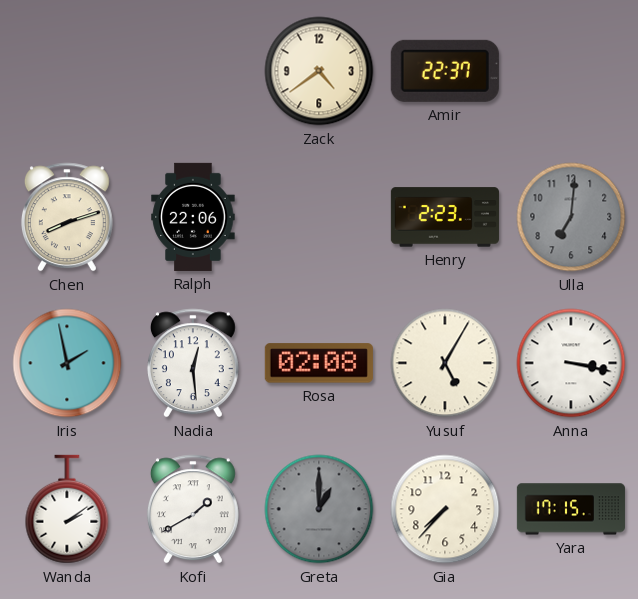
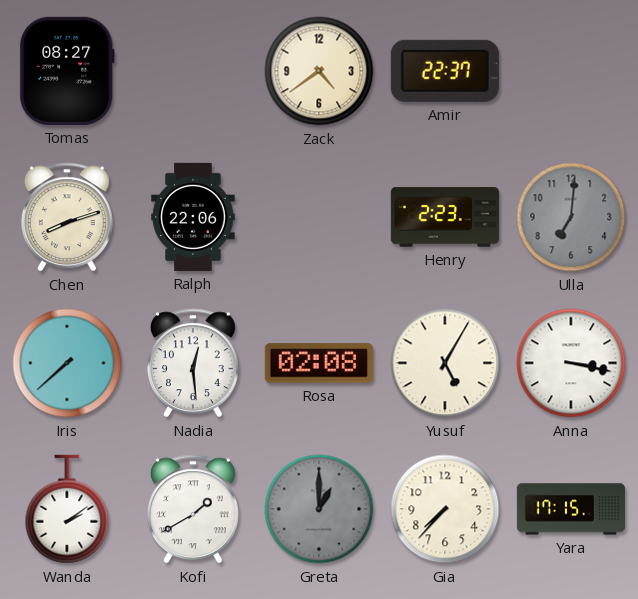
Tomas: none -> 08:27 (67, 71)
Iris: 1:58 -> 7:38 (67, 363)
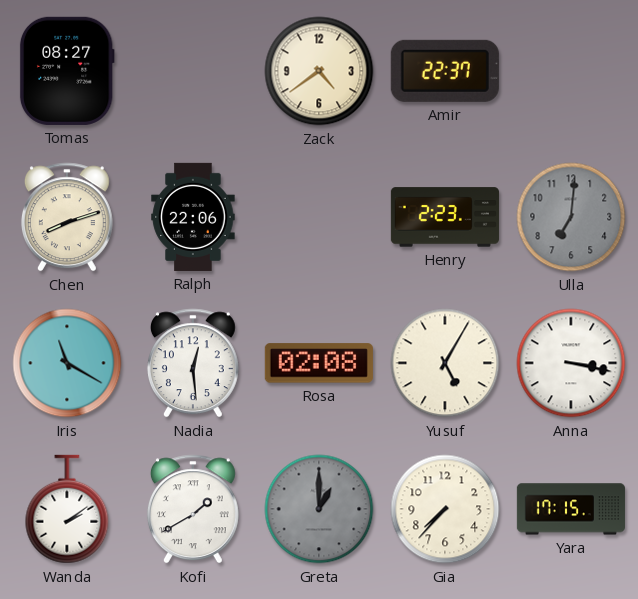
Iris: 7:38 -> 11:20 (67, 363)
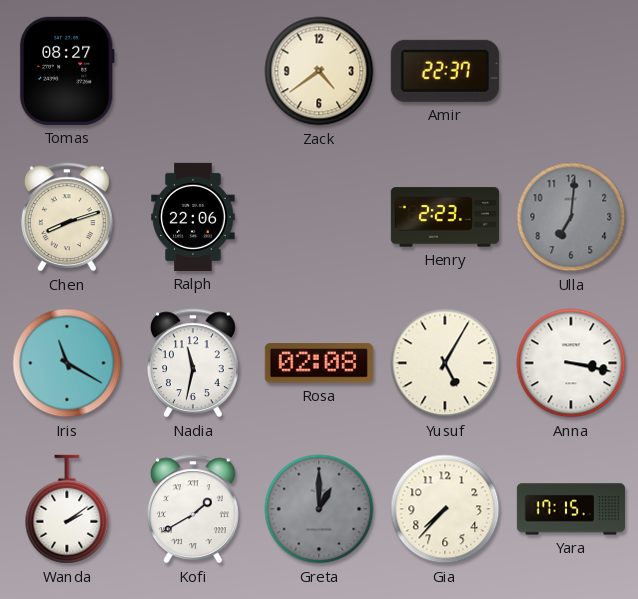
Nadia: 12:29 -> 11:32 (193, 363)
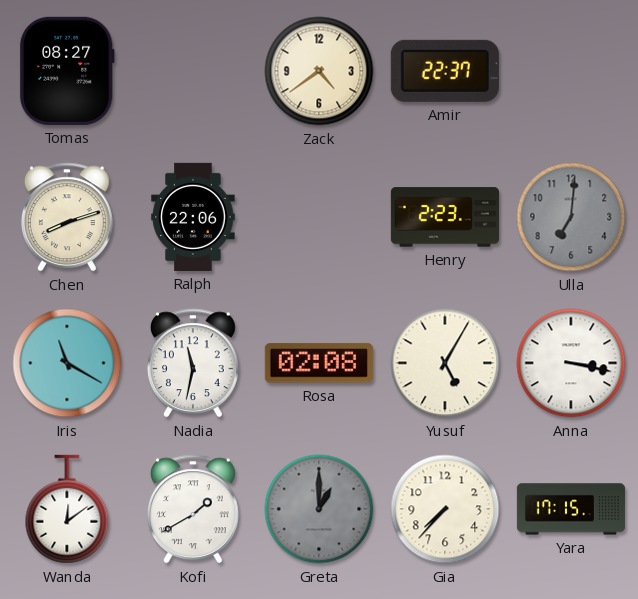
Wanda: 2:09 -> 12:09 (67, 509)
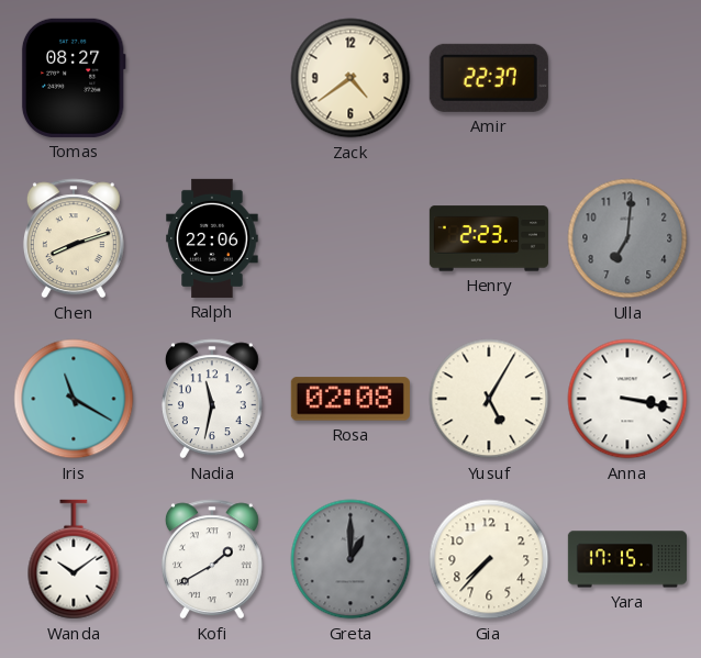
Wanda: 12:09 -> 10:09 (74, 559)
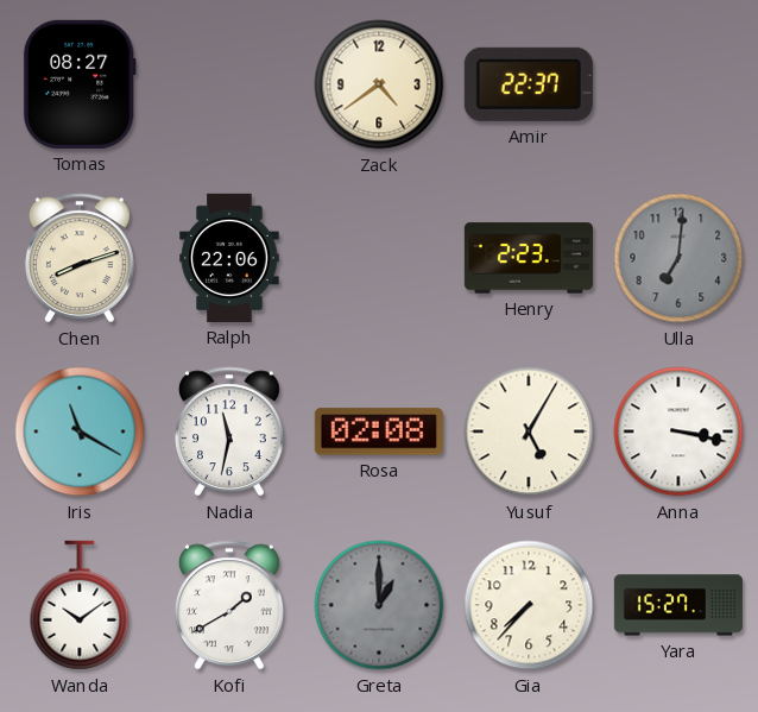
Yara: 17:15 -> 15:27 (678, 605)
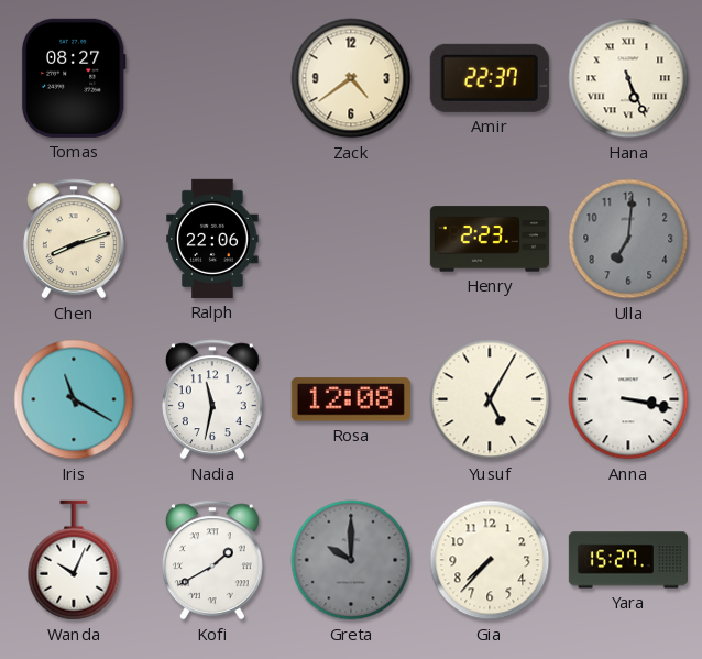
Hana: none -> 5:26 (628, 78)
Rosa: 02:08 -> 12:08 (351, 399)
Wanda: 10:09 -> 10:04 (74, 560)
Greta: 1:00 -> 10:00 (351, 560)
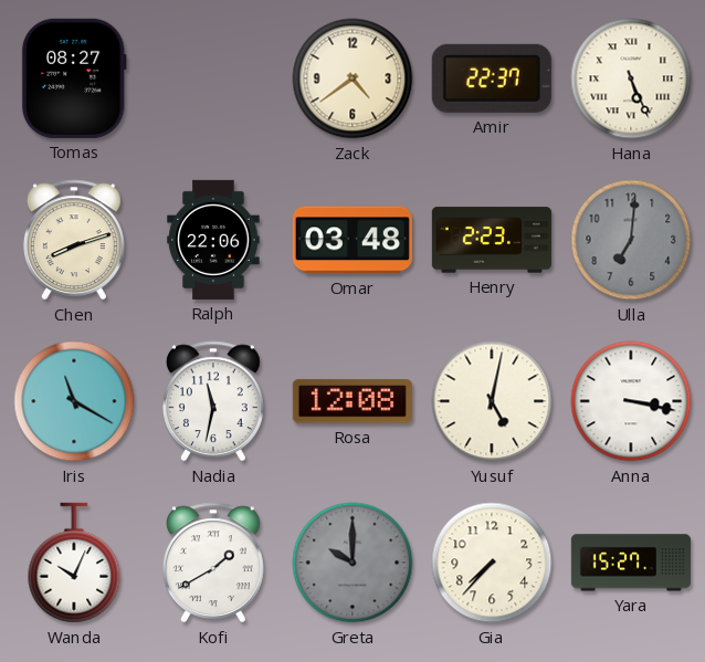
Omar: none -> 03:48 (352, 240)
Yusuf: 5:05 -> 5:02 (492, 401)
